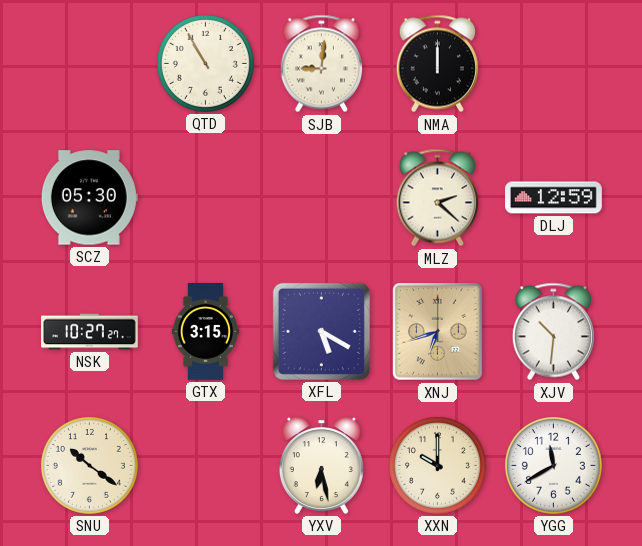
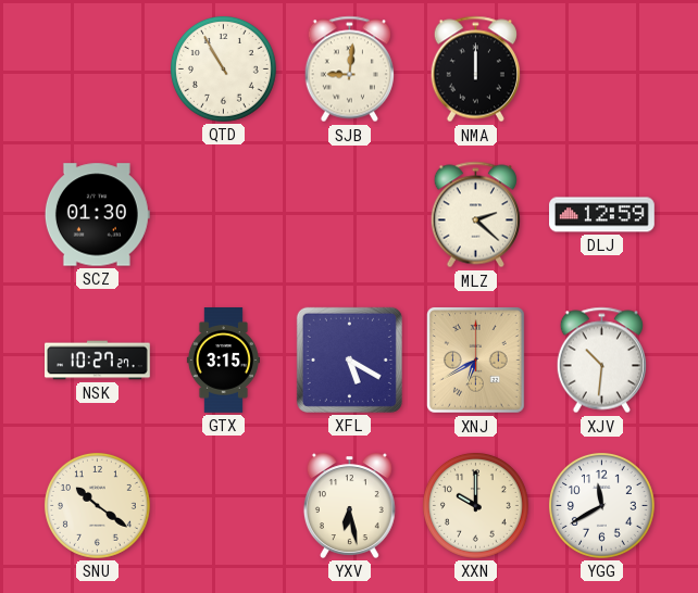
SCZ: 05:30 -> 01:30 (97, 215)
XNJ: 6:42 -> 6:40 (476, 361)
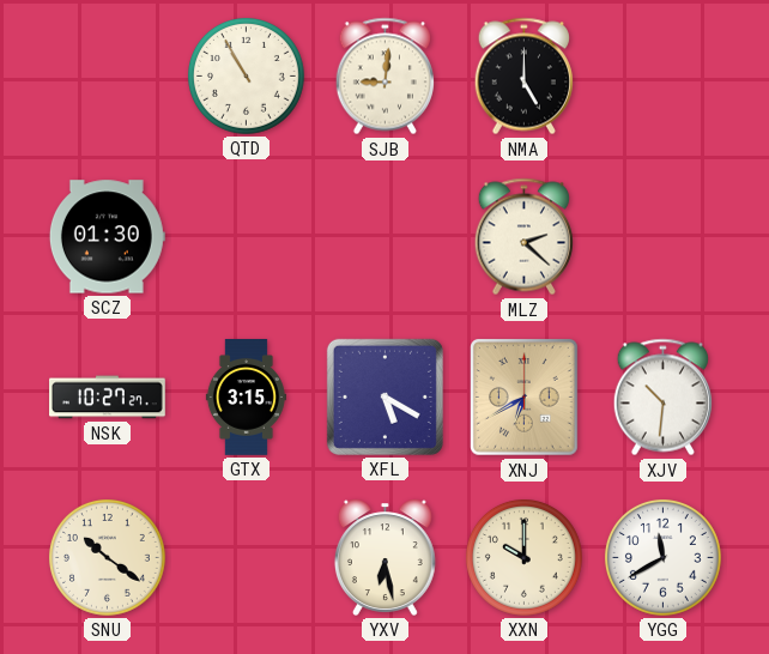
NMA: 12:00 -> 5:00 (523, 77)
DLJ: 12:59 -> none (602, 215)
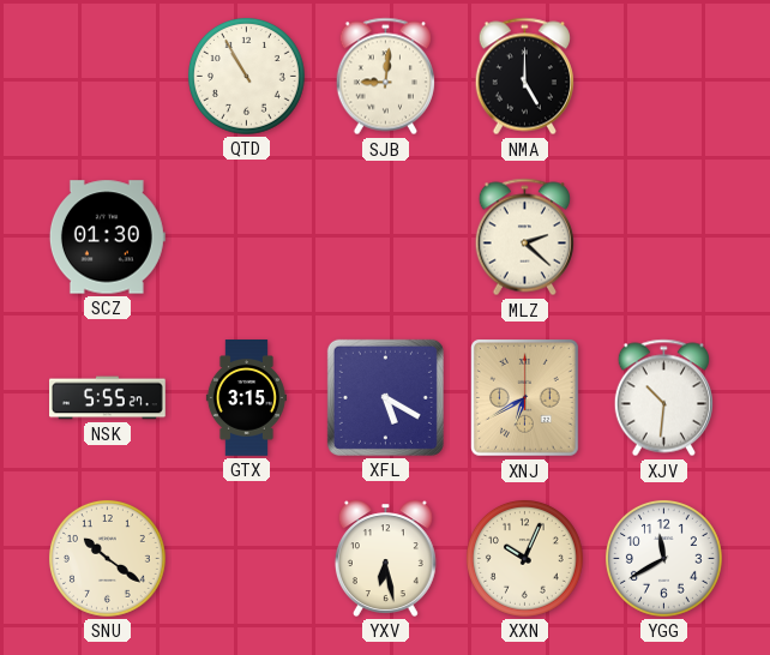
NSK: 10:27 -> 5:55 (108, 398)
XXN: 10:00 -> 10:04 (524, 558)
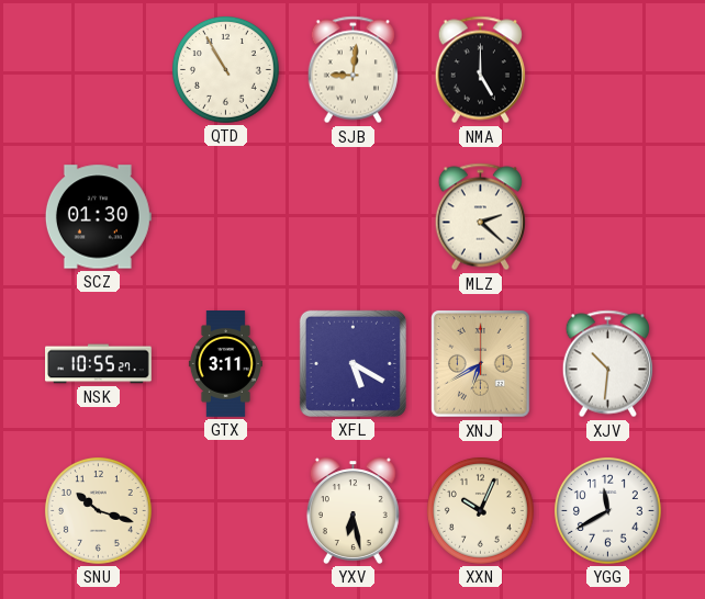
NSK: 5:55 -> 10:55 (99, 364)
GTX: 3:15 -> 3:11 (225, 364)
SNU: 10:21 -> 10:18 (98, 510)
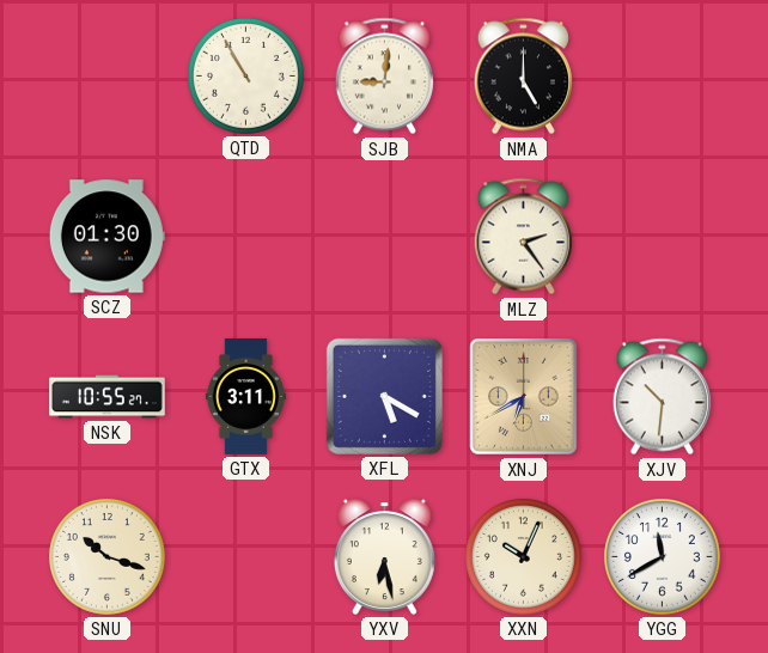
MLZ: 2:22 -> 2:24 (523, 237)
